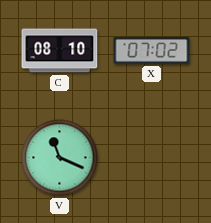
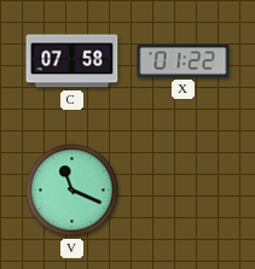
C: 08:10 -> 07:58 (73, 62)
X: 07:02 -> 01:22 (184, 60)
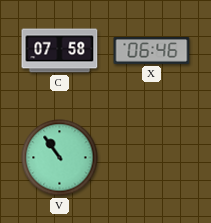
X: 01:22 -> 06:46 (152, 50)
V: 11:19 -> 10:54 (60, 158)
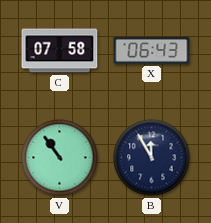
X: 06:46 -> 06:43 (152, 50)
B: none -> 11:55 (152, 158)
